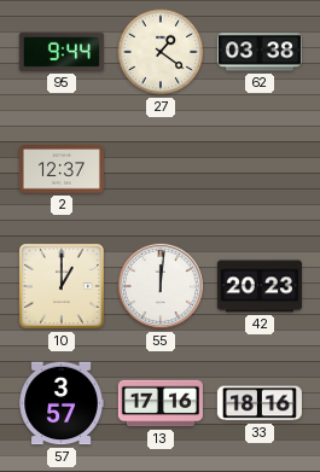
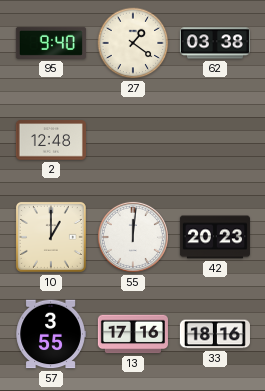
95: 9:44 -> 9:40 (51, 43)
2: 12:37 -> 12:48 (51, 140)
57: 3:57 -> 3:55 (51, 334)
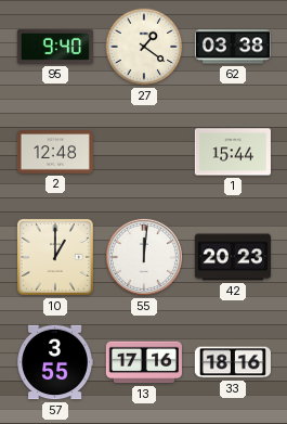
1: none -> 15:44 (233, 152)
